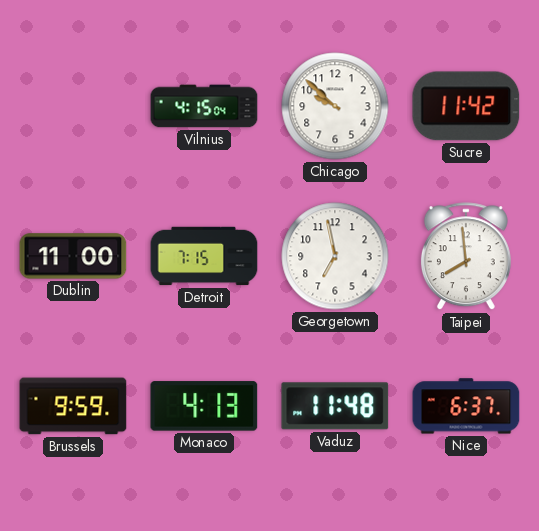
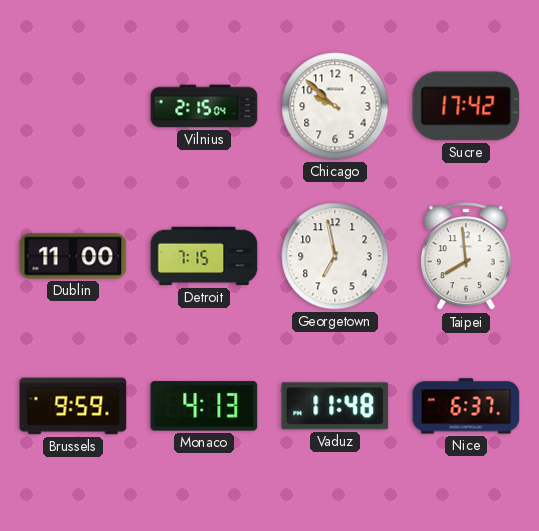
Vilnius: 4:15 -> 2:15 (204, 106)
Sucre: 11:42 -> 17:42 (466, 106)
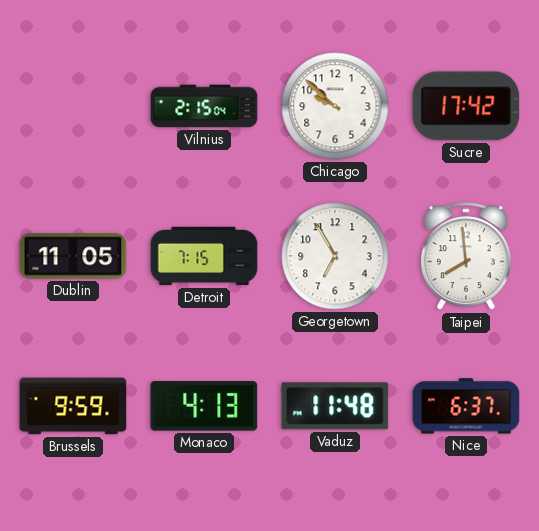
Dublin: 11:00 -> 11:05 (73, 256)
Georgetown: 6:58 -> 6:55 (335, 256)
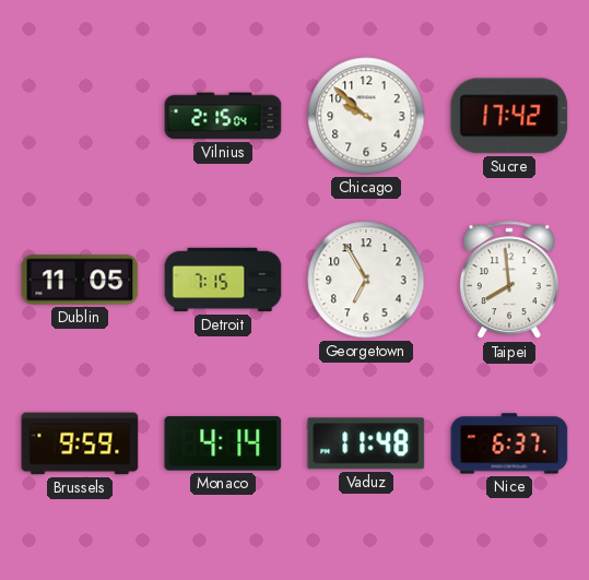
Monaco: 4:13 -> 4:14 (223, 443)
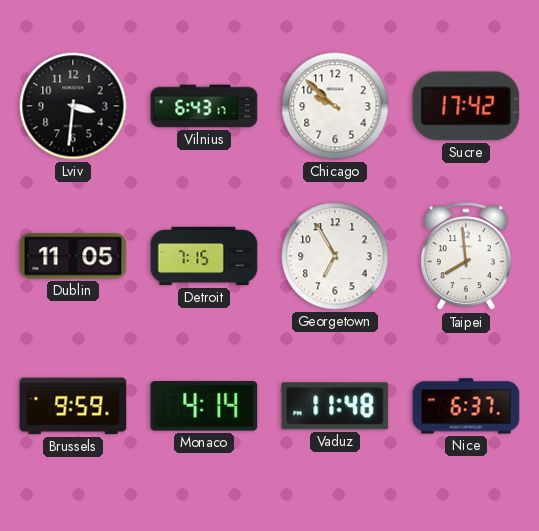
Lviv: none -> 3:31 (73, 106)
Vilnius: 2:15 -> 6:43 (204, 106)
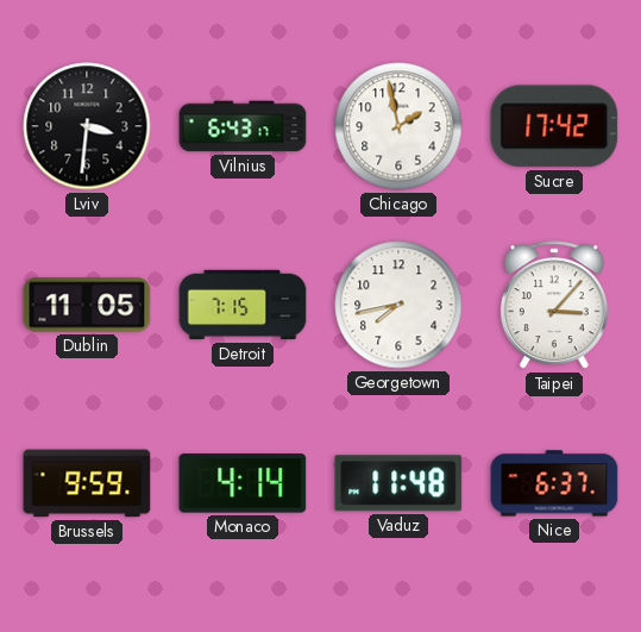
Chicago: 9:52 -> 1:58 (398, 126)
Georgetown: 6:55 -> 7:43 (398, 305)
Taipei: 7:59 -> 3:07 (554, 306)
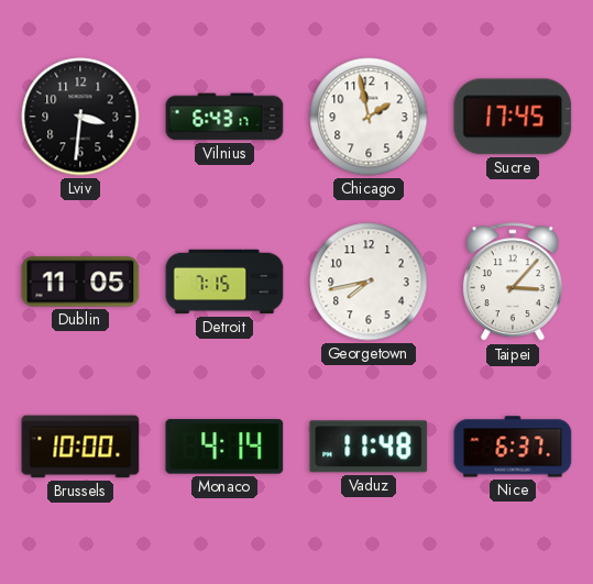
Sucre: 17:42 -> 17:45 (513, 117)
Brussels: 9:59 -> 10:00 (80, 447)
